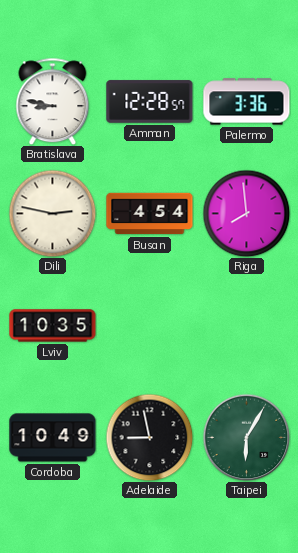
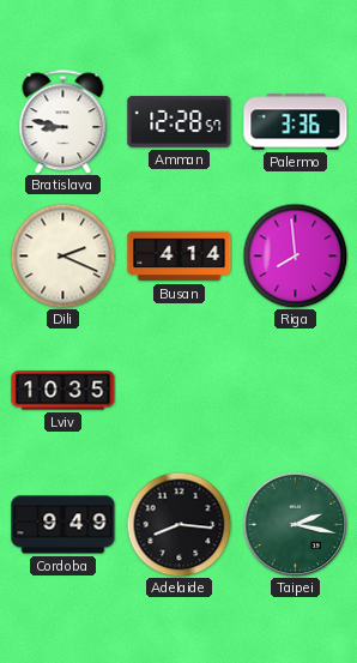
Dili: 2:47 -> 2:19 (62, 255)
Busan: 4:54 -> 4:14 (180, 257)
Cordoba: 10:49 -> 9:49 (63, 525)
Adelaide: 8:58 -> 8:16 (179, 524)
Taipei: 6:05 -> 2:17 (295, 524)
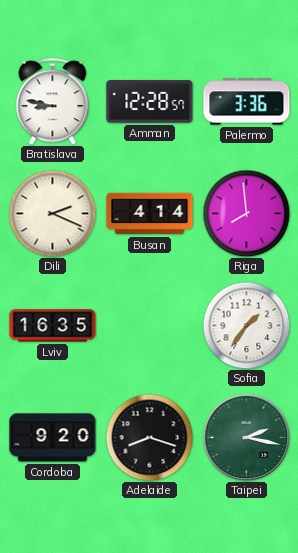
Lviv: 10:35 -> 16:35 (53, 326)
Sofia: none -> 1:36 (246, 325)
Cordoba: 9:49 -> 9:20 (53, 438)
Adelaide: 8:16 -> 8:18 (149, 437)
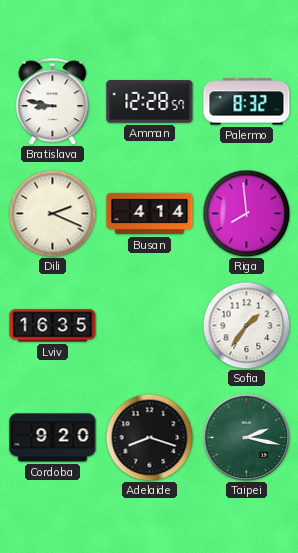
Palermo: 3:36 -> 8:32 (247, 102)
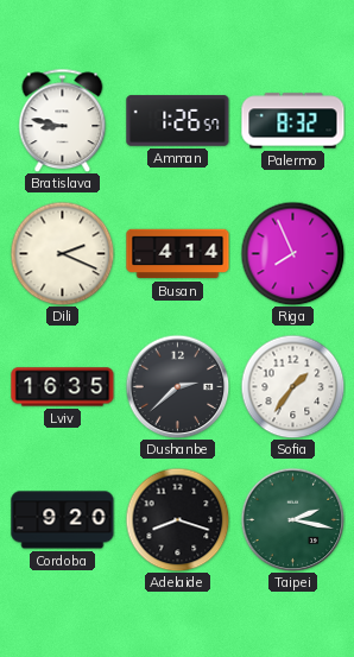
Amman: 12:28 -> 1:26 (178, 121)
Riga: 7:59 -> 7:56 (292, 253)
Dushanbe: none -> 2:38 (177, 386)
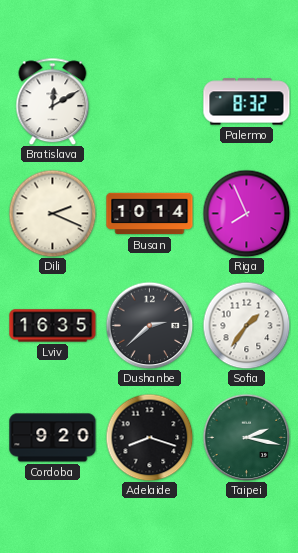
Bratislava: 8:47 -> 12:10 (53, 101)
Amman: 1:26 -> none (178, 121)
Busan: 4:14 -> 10:14 (150, 214)
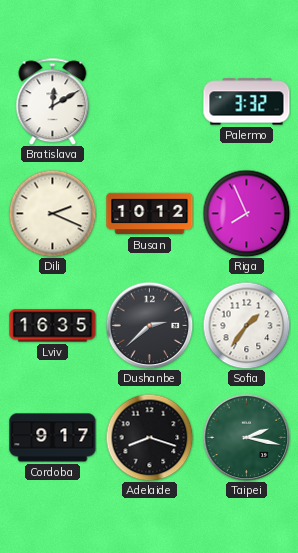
Palermo: 8:32 -> 3:32 (247, 102)
Busan: 10:14 -> 10:12 (150, 214)
Cordoba: 9:20 -> 9:17 (53, 438)
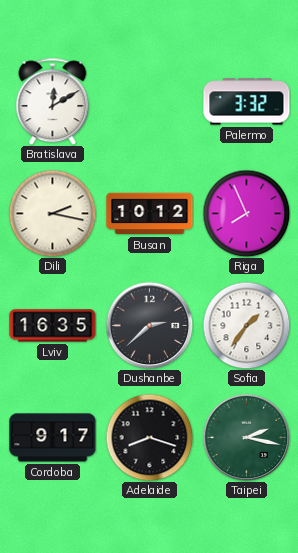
Dili: 2:19 -> 2:17 (52, 213)
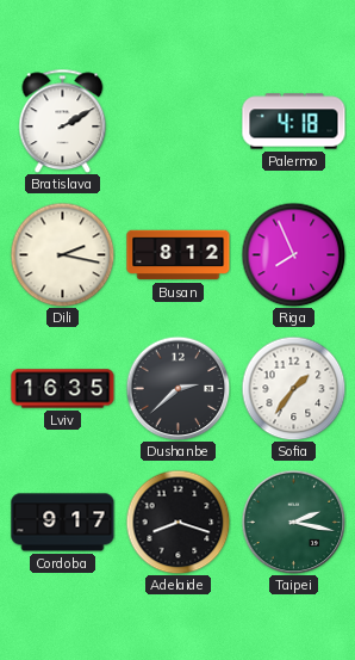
Bratislava: 12:10 -> 2:10 (63, 121)
Palermo: 3:32 -> 4:18 (294, 122)
Busan: 10:12 -> 8:12 (179, 255)
